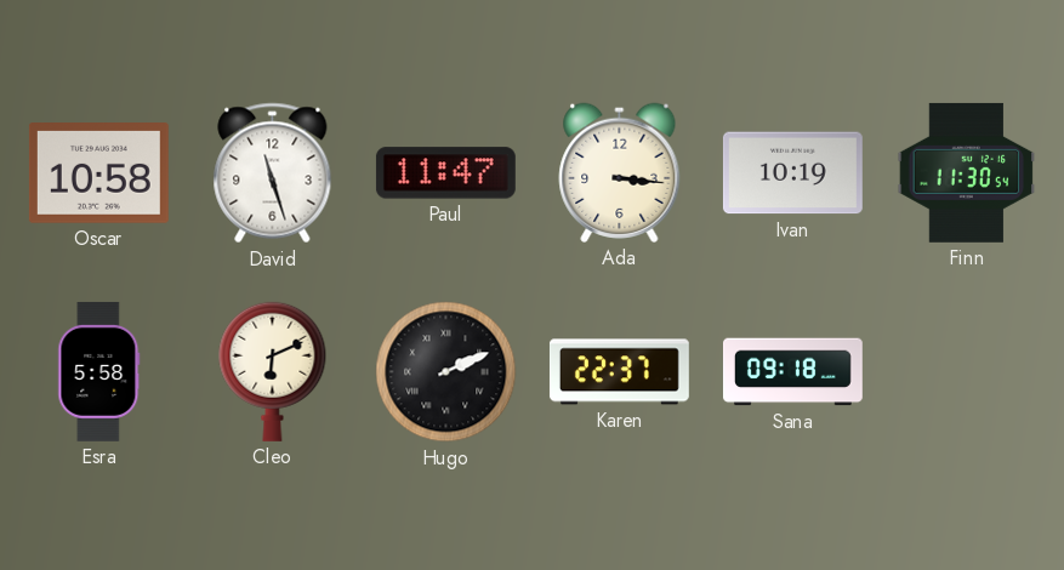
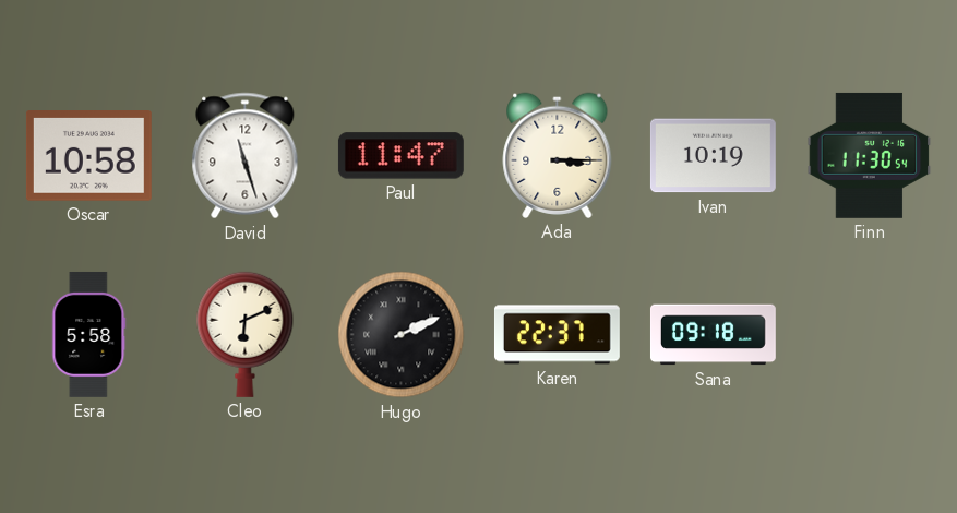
Ada: 3:16 -> 3:15 (558, 155)
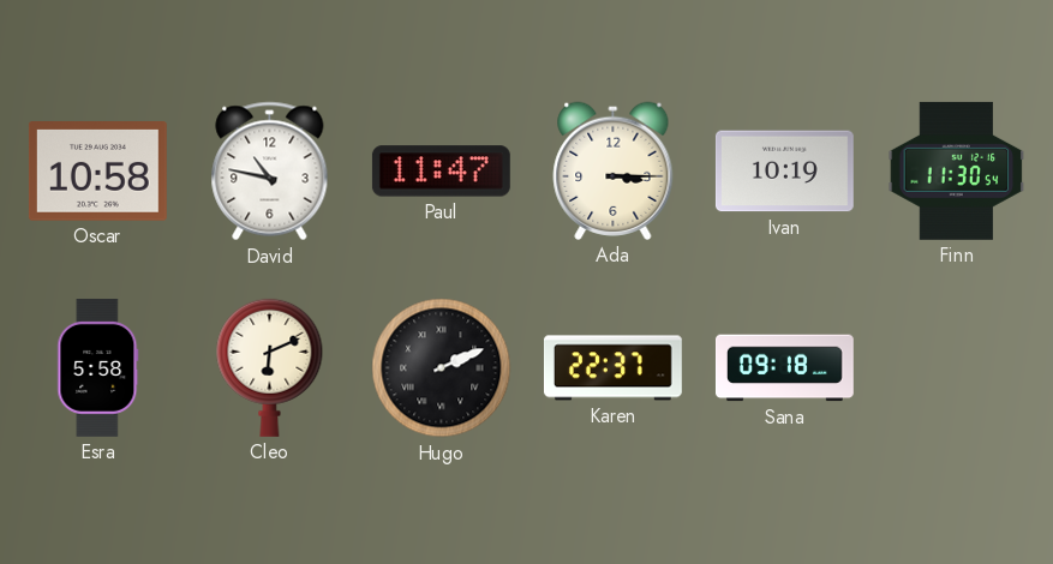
David: 11:27 -> 10:47 (270, 172)
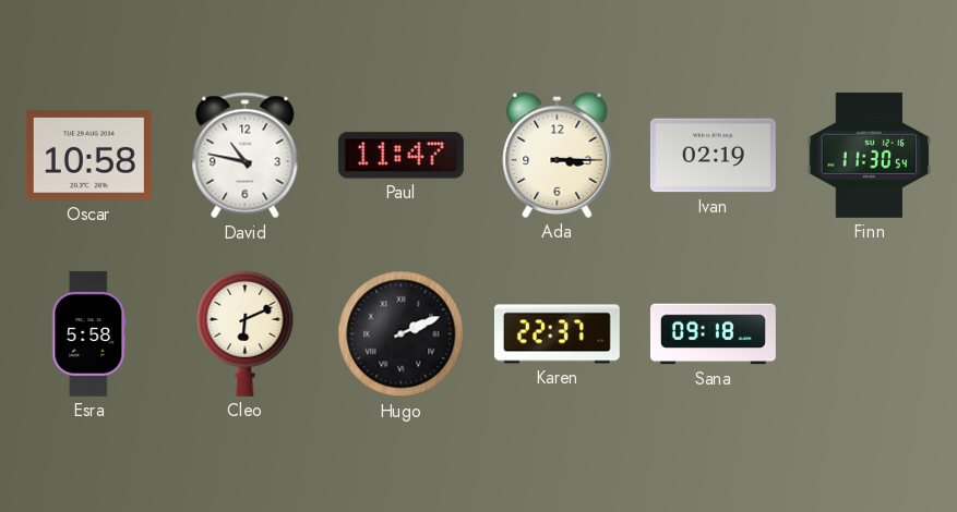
Ivan: 10:19 -> 02:19 (713, 156)
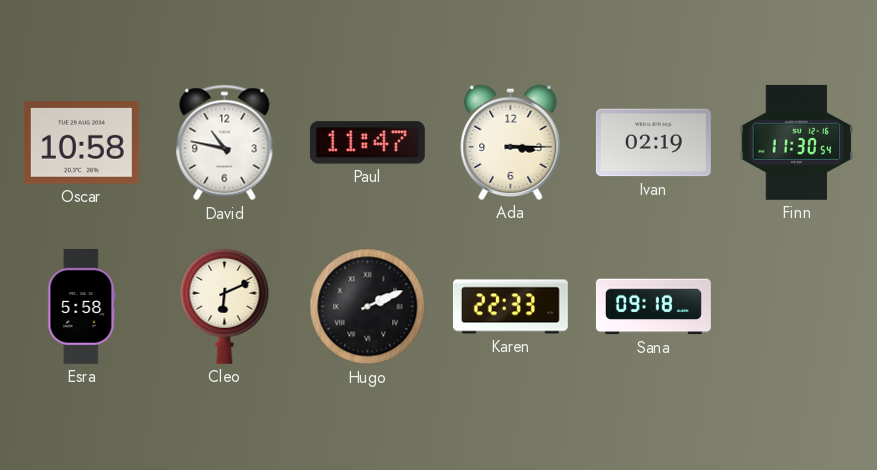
Karen: 22:37 -> 22:33 (510, 307)
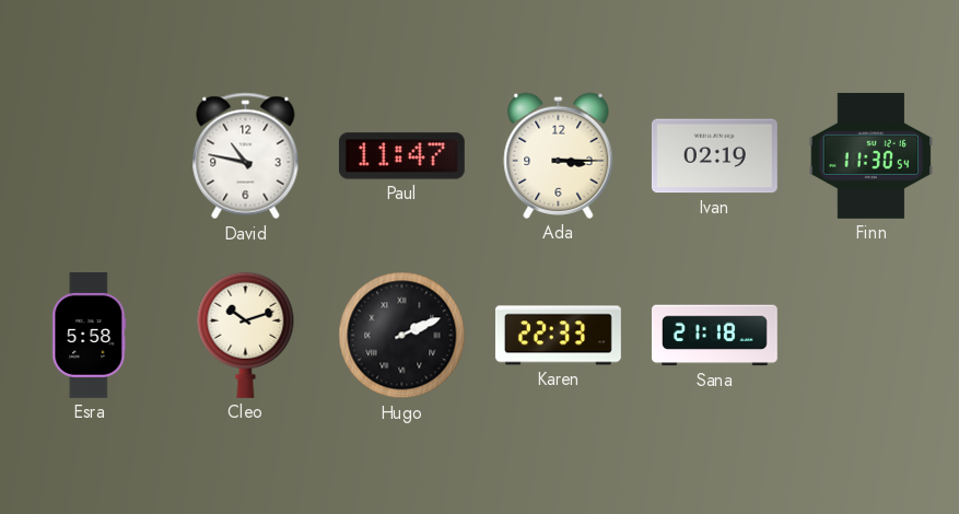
Oscar: 10:58 -> none (81, 143)
Cleo: 6:11 -> 10:12 (246, 335)
Sana: 09:18 -> 21:18 (714, 336)
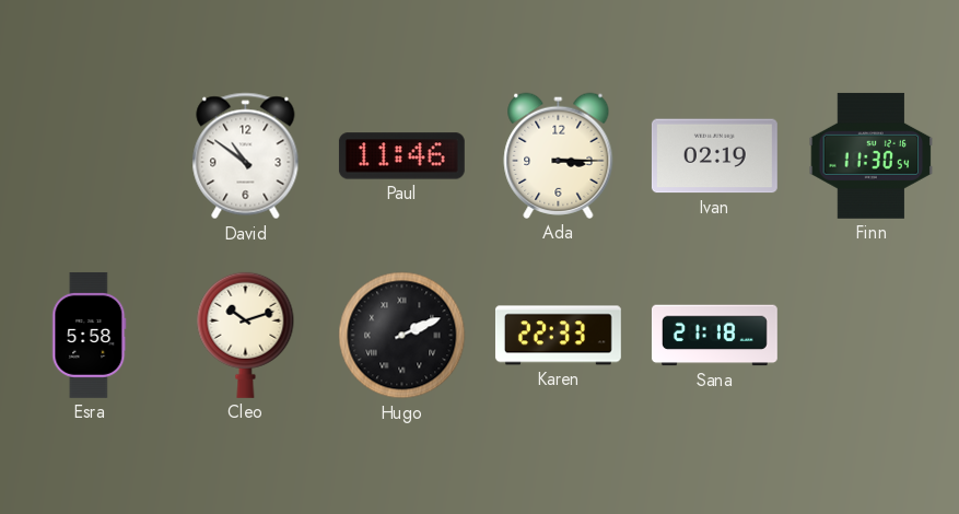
David: 10:47 -> 10:51 (246, 156)
Paul: 11:47 -> 11:46 (401, 156)
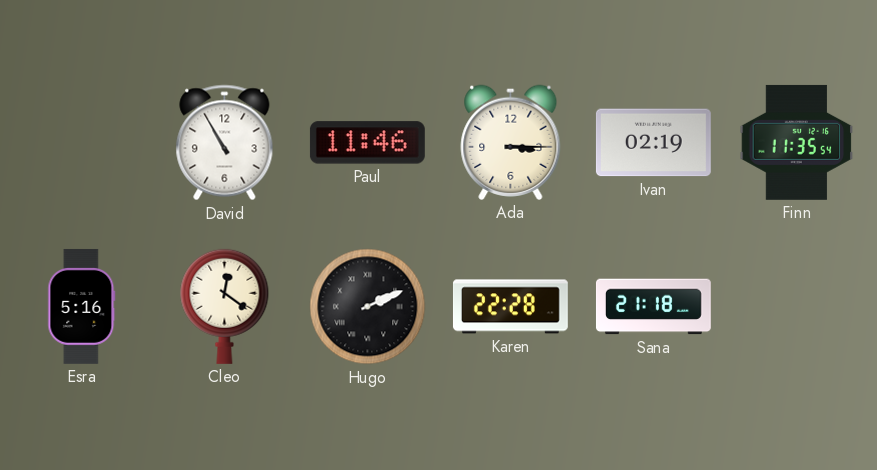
David: 10:51 -> 10:55 (225, 143)
Finn: 11:30 -> 11:35 (797, 142)
Esra: 5:58 -> 5:16 (82, 306)
Cleo: 10:12 -> 12:21 (225, 306)
Karen: 22:33 -> 22:28 (510, 307)
